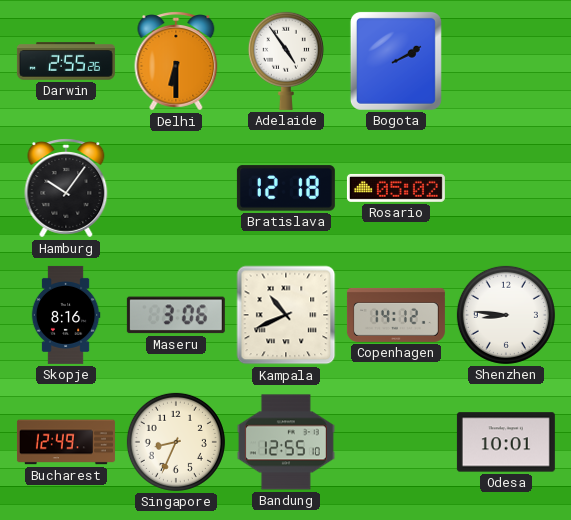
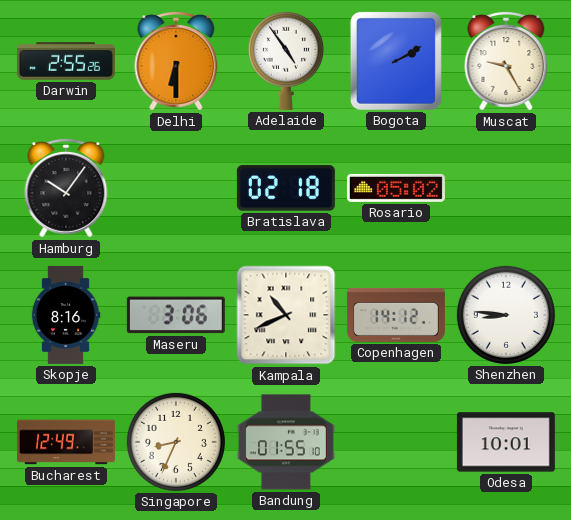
Muscat: none -> 9:25 (506, 61)
Bratislava: 12:18 -> 02:18 (286, 188)
Bandung: 12:55 -> 01:55 (286, 442)
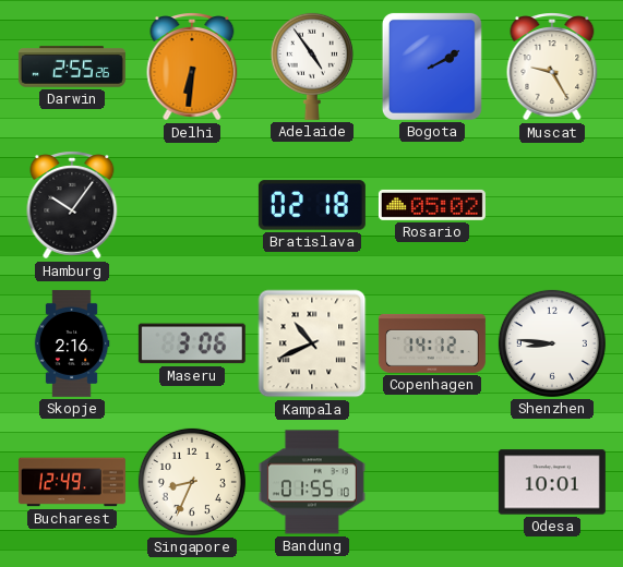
Delhi: 6:30 -> 6:31 (192, 67)
Skopje: 8:16 -> 2:16 (72, 343)
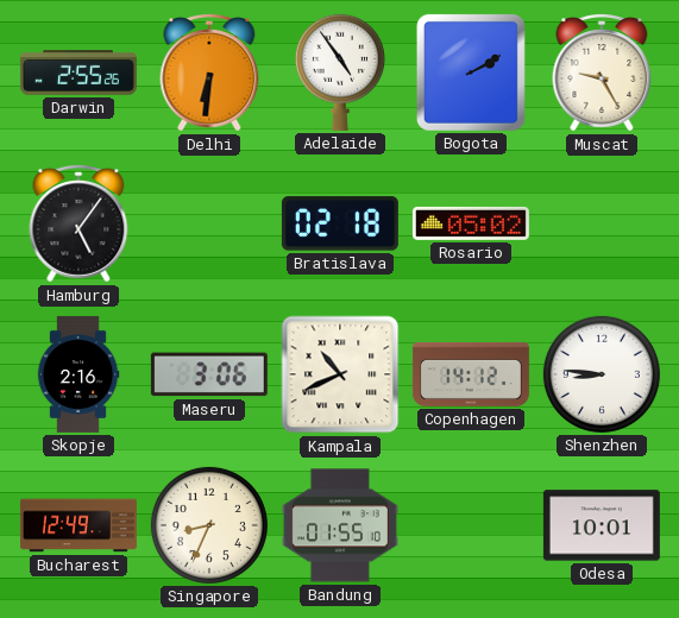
Hamburg: 10:06 -> 5:06 (78, 223)
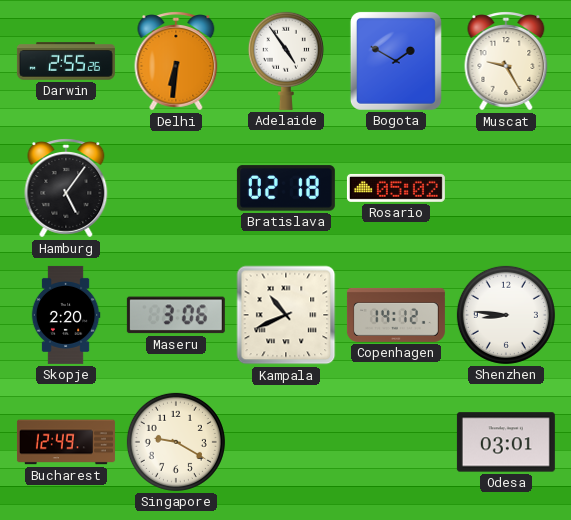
Bogota: 2:10 -> 1:50 (396, 61)
Skopje: 2:16 -> 2:20 (66, 315)
Singapore: 8:34 -> 9:20 (176, 442)
Bandung: 01:55 -> none (340, 525)
Odesa: 10:01 -> 03:01 (506, 442)
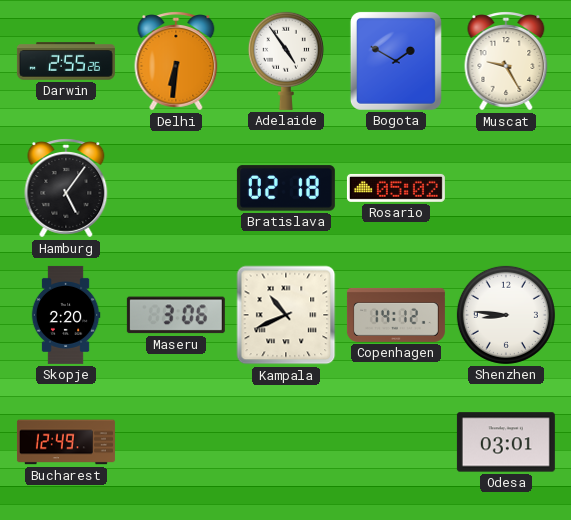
Singapore: 9:20 -> none (176, 442)
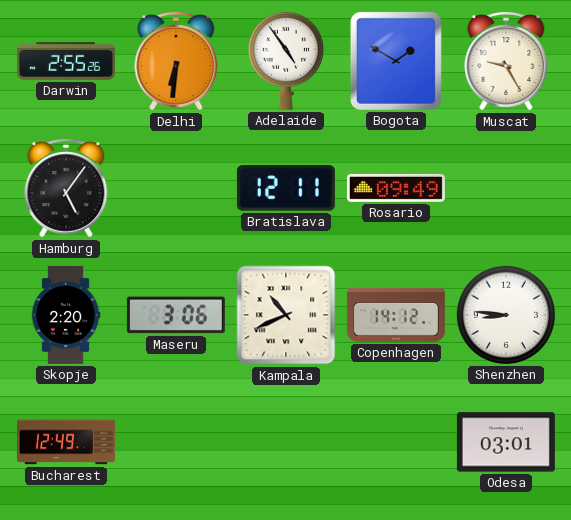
Bratislava: 02:18 -> 12:11 (286, 188)
Rosario: 05:02 -> 09:49 (396, 188)
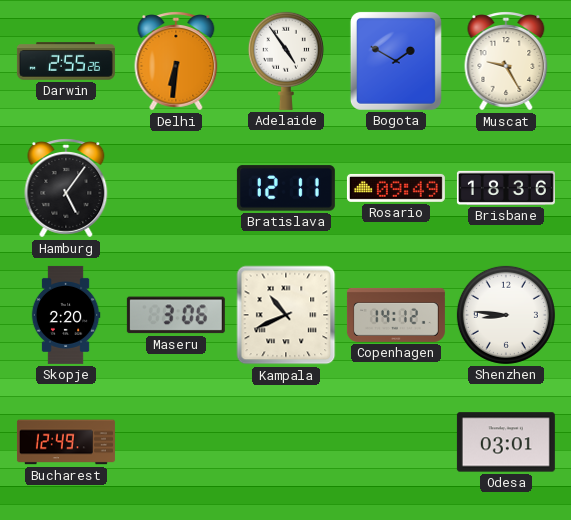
Brisbane: none -> 18:36 (506, 188)
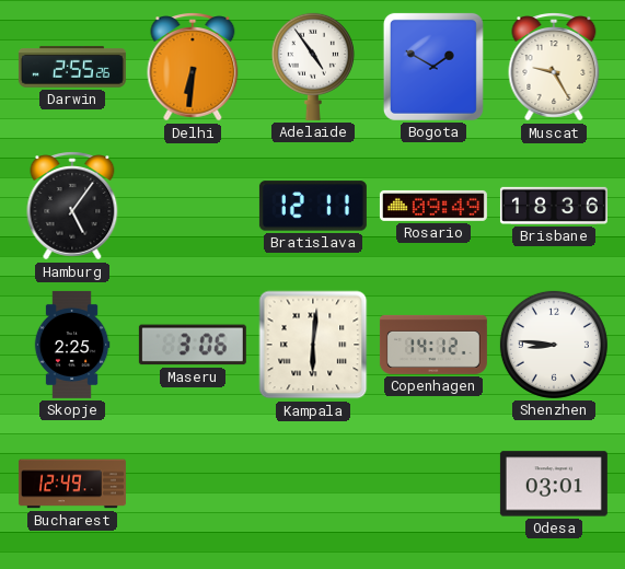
Skopje: 2:20 -> 2:25 (72, 345)
Kampala: 10:41 -> 6:01 (313, 345)
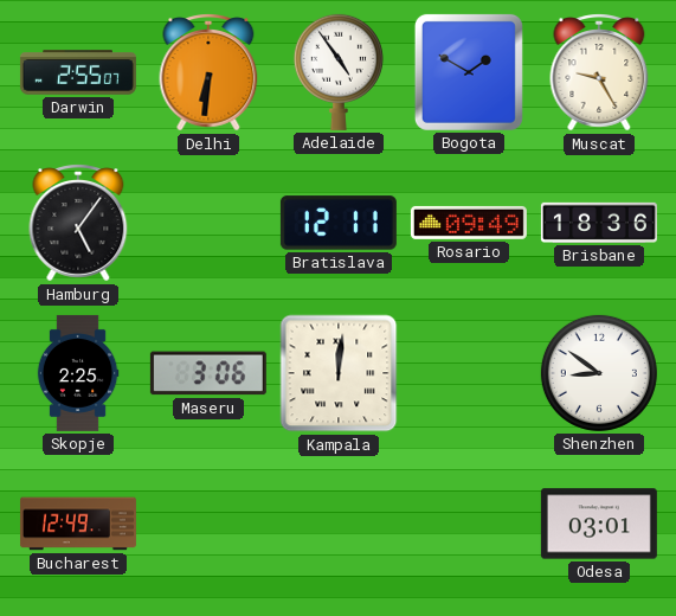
Darwin: 2:55:26 -> 2:55:07 (78, 72)
Kampala: 6:01 -> 12:01 (339, 373)
Copenhagen: 14:12 -> none (433, 345)
Shenzhen: 8:46 -> 8:51 (599, 373)
